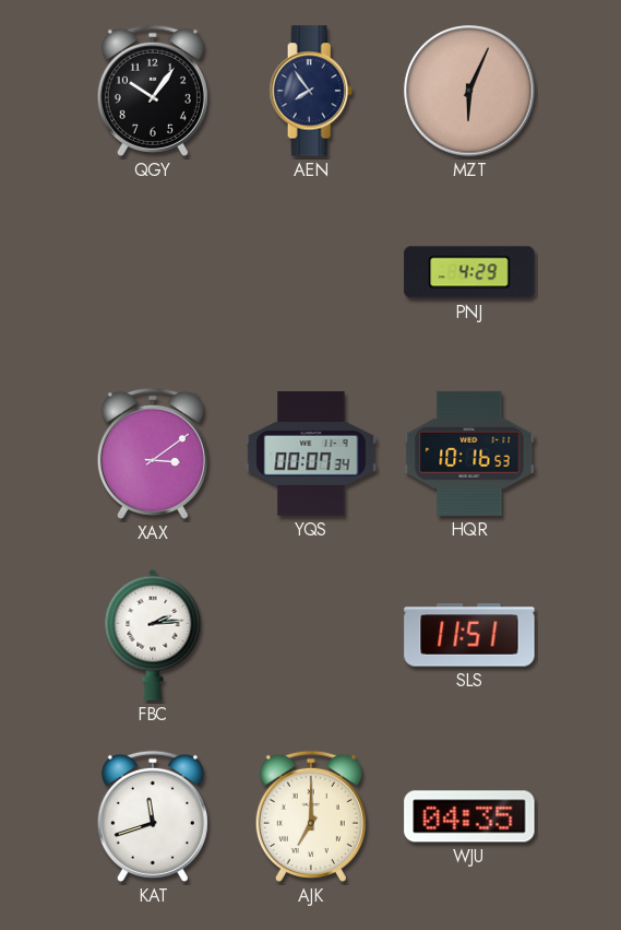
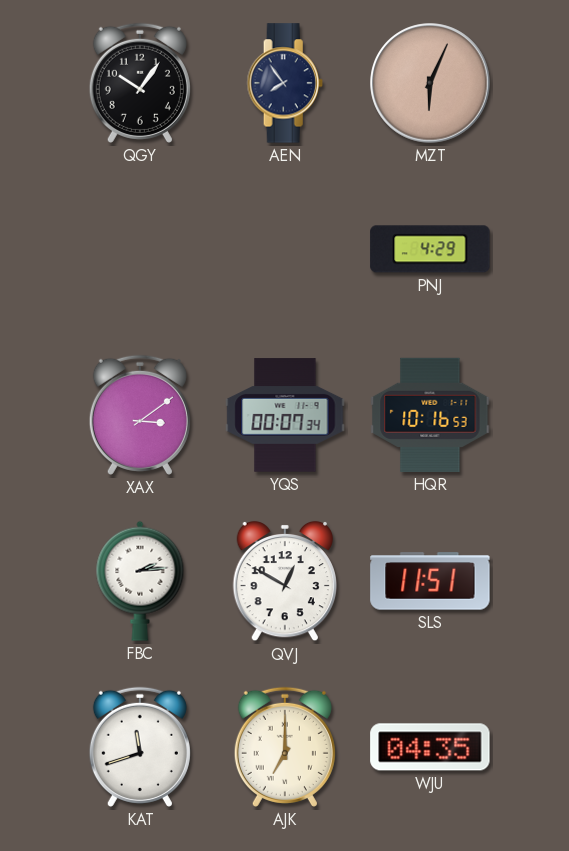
QVJ: none -> 12:50 (284, 581)
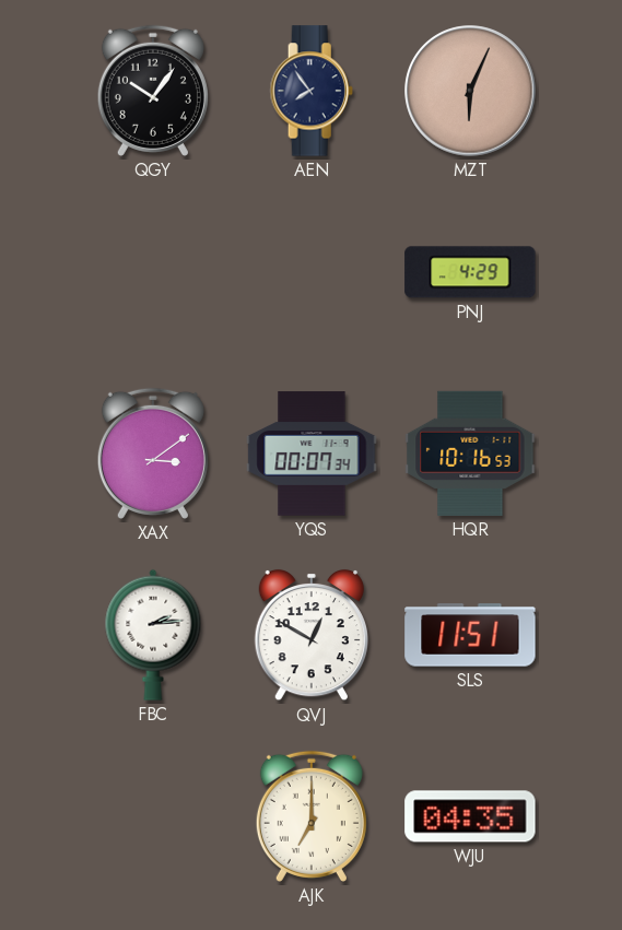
KAT: 11:42 -> none (140, 747)
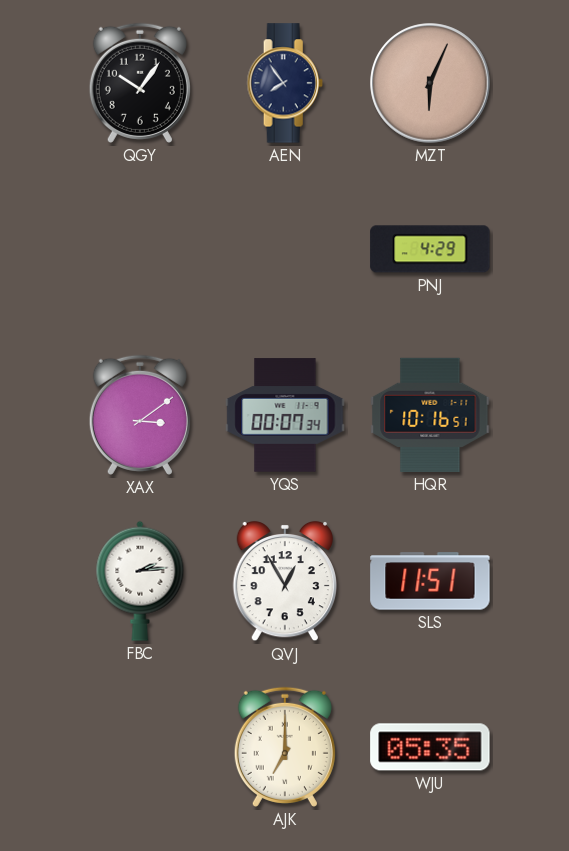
HQR: 10:16:53 -> 10:16:51 (430, 415)
QVJ: 12:50 -> 12:55 (284, 581)
WJU: 04:35 -> 05:35 (430, 747)
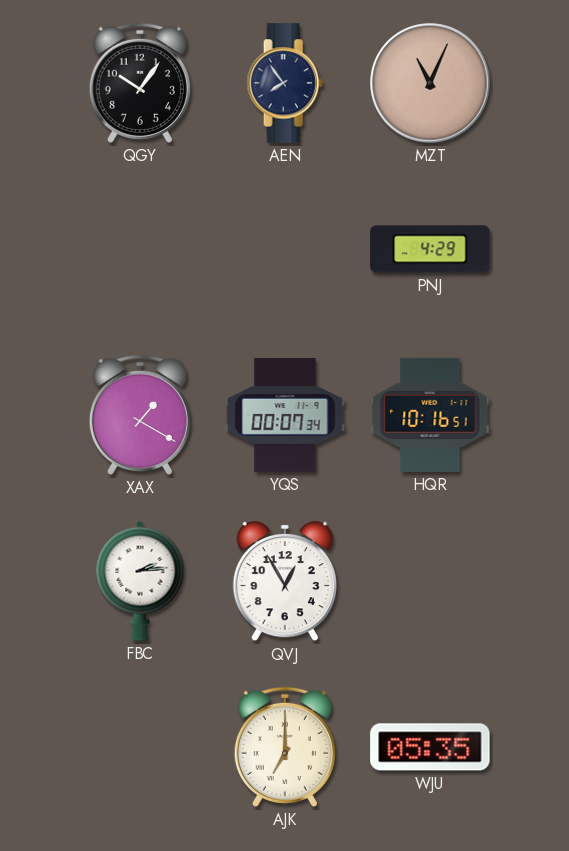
MZT: 6:04 -> 11:04 (430, 83)
XAX: 3:09 -> 1:20 (140, 415)
SLS: 11:51 -> none (430, 581)
